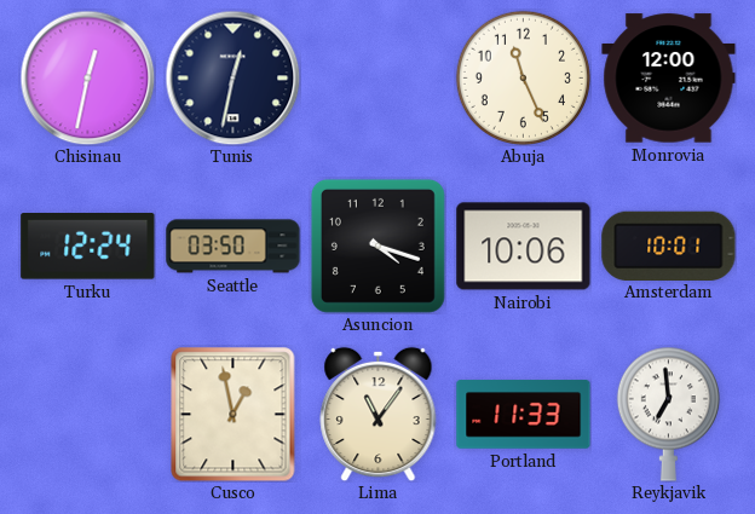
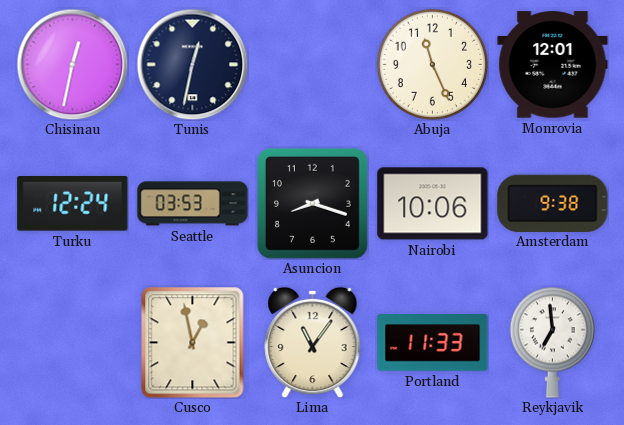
Monrovia: 12:00 -> 12:01 (553, 65)
Seattle: 03:50 -> 03:53 (193, 204)
Asuncion: 4:18 -> 8:18 (312, 203)
Amsterdam: 10:01 -> 9:38 (553, 203)
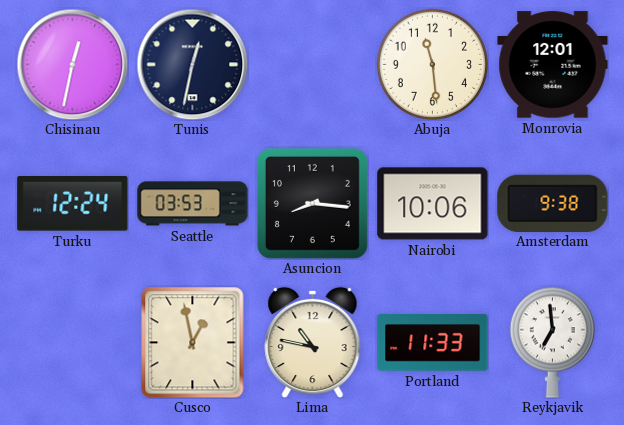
Abuja: 11:26 -> 11:29 (432, 64)
Asuncion: 8:18 -> 8:16 (312, 203)
Lima: 11:06 -> 10:47 (313, 342)
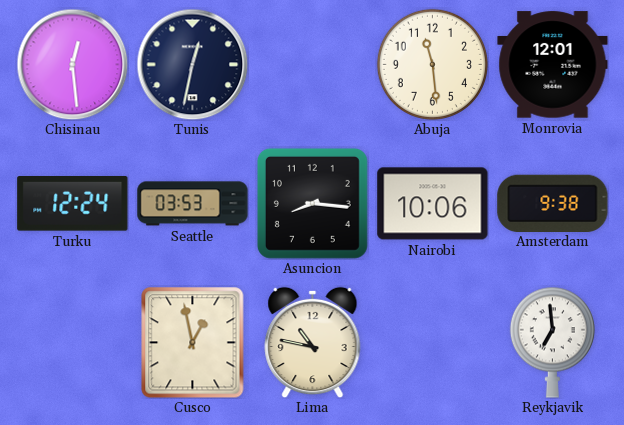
Chisinau: 12:32 -> 12:29 (72, 64)
Portland: 11:33 -> none (433, 343)
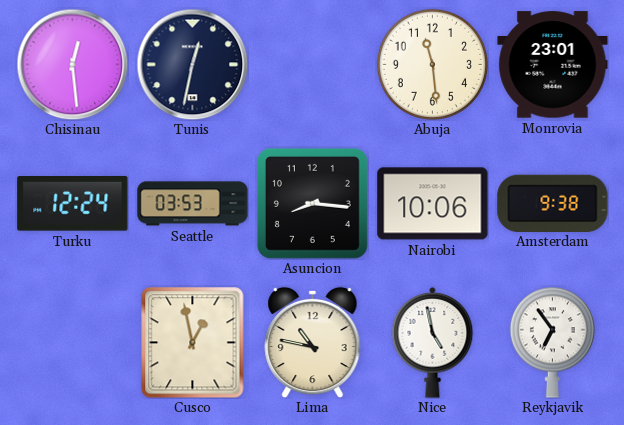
Monrovia: 12:01 -> 23:01 (553, 65)
Nice: none -> 4:58 (433, 342)
Reykjavik: 6:59 -> 6:54 (552, 342)
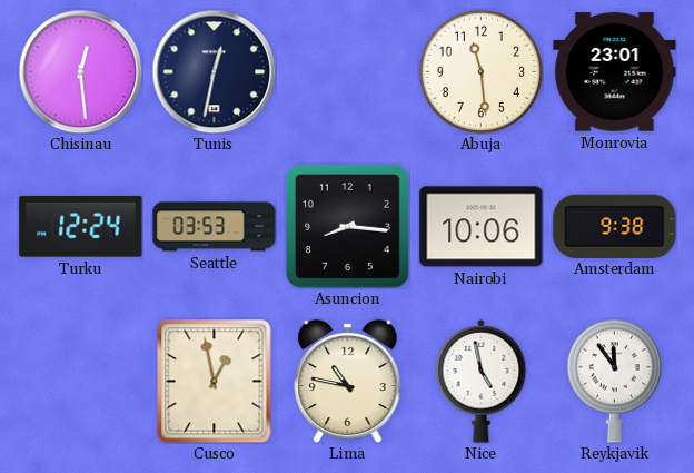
Reykjavik: 6:54 -> 11:54 (614, 381)
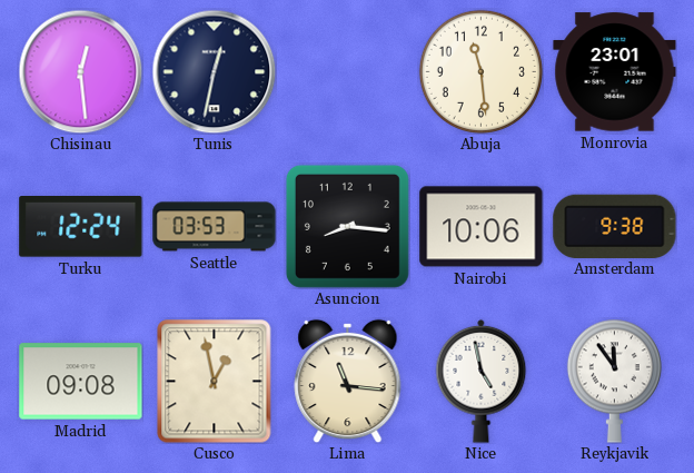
Madrid: none -> 09:08 (81, 382)
Lima: 10:47 -> 11:16 (348, 381)
